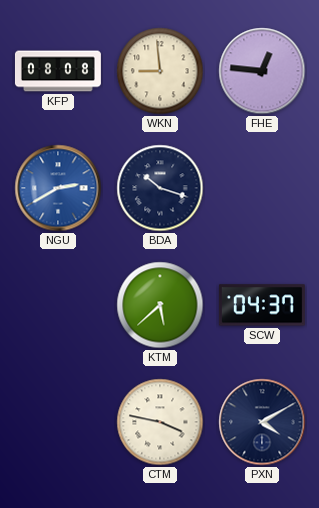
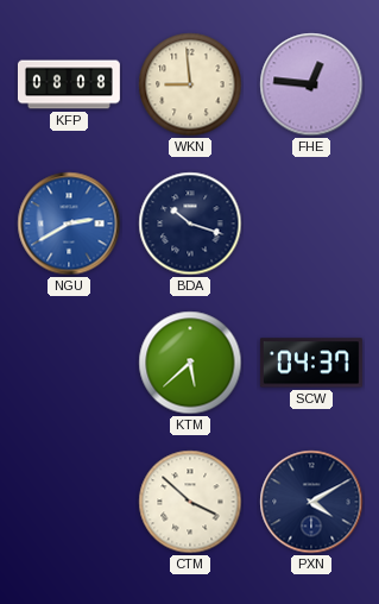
CTM: 3:47 -> 3:52 (190, 502)
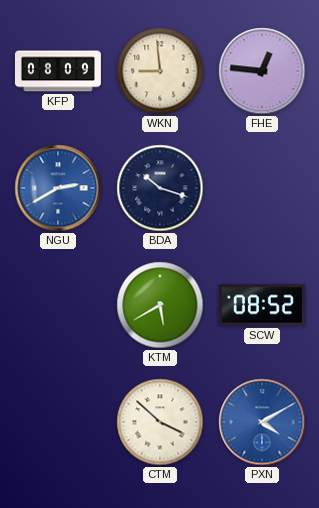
KFP: 08:08 -> 08:09 (58, 71)
KTM: 5:38 -> 5:40 (160, 305)
SCW: 04:37 -> 08:52 (262, 305)
PXN dial: navy -> blue (262, 422)
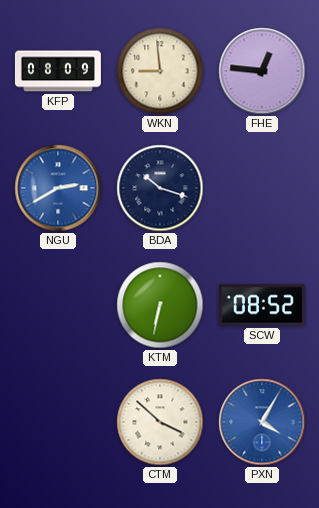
KTM: 5:40 -> 6:32 (160, 305)
PXN: 4:10 -> 4:05 (262, 422)
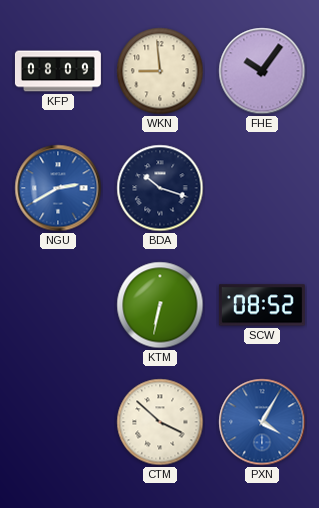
FHE: 12:46 -> 10:06 (262, 71)
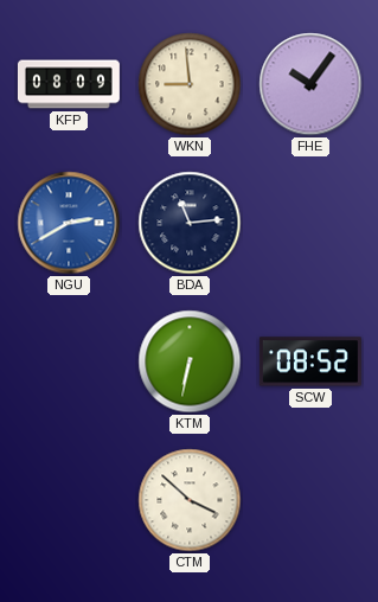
BDA: 10:18 -> 11:14 (190, 223)
PXN: 4:05 -> none (262, 422)
